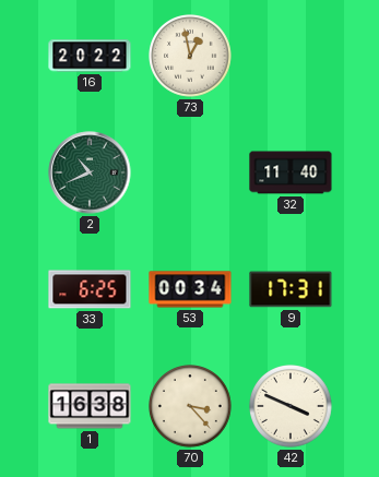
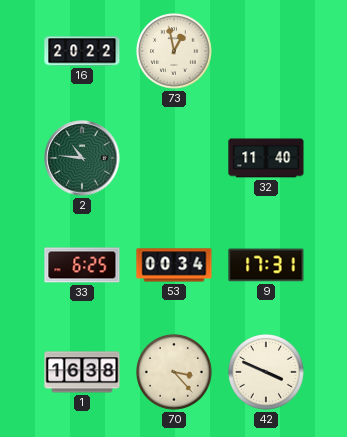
2: 10:41 -> 10:46 (82, 158)
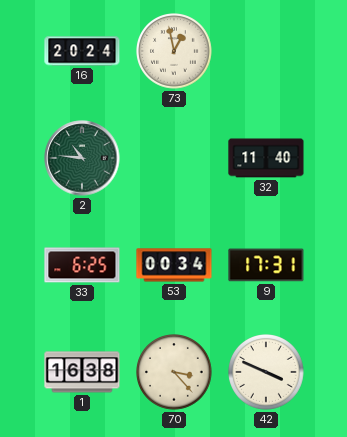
16: 20:22 -> 20:24 (82, 51)
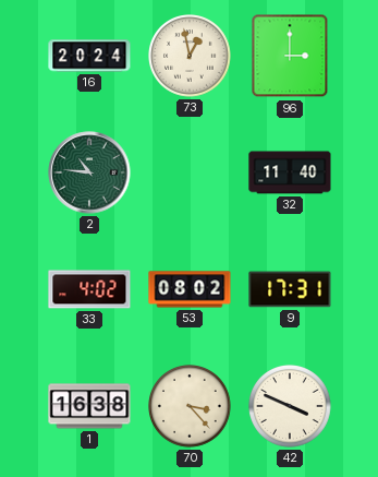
96: none -> 3:00 (290, 56)
33: 6:25 -> 4:02 (89, 289)
53: 00:34 -> 08:02 (190, 289)
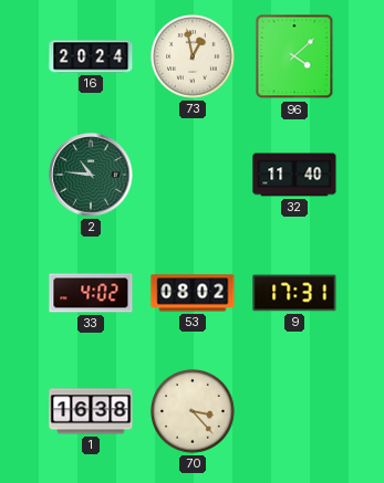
96: 3:00 -> 4:08 (294, 56)
42: 3:49 -> none (291, 407)
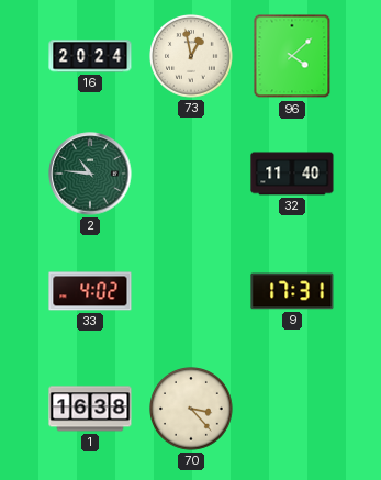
53: 08:02 -> none (193, 293)
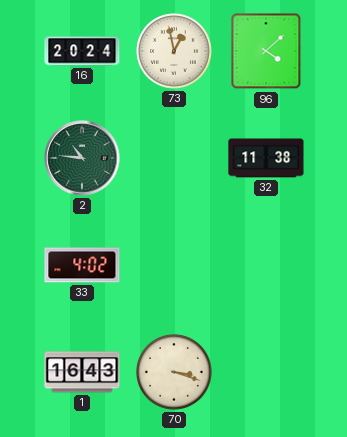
32: 11:40 -> 11:38 (266, 158)
9: 17:31 -> none (292, 291)
1: 16:38 -> 16:43 (82, 372)
70: 3:23 -> 3:18 (175, 373)
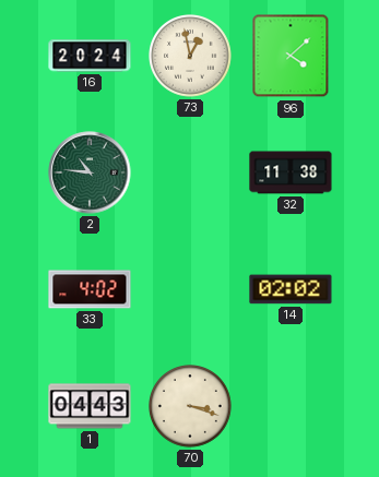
14: none -> 02:02 (291, 289)
1: 16:43 -> 04:43 (90, 406)
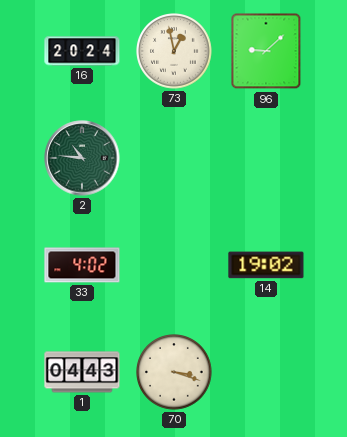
96: 4:08 -> 9:08 (266, 51)
32: 11:38 -> none (291, 172)
14: 02:02 -> 19:02 (266, 265)
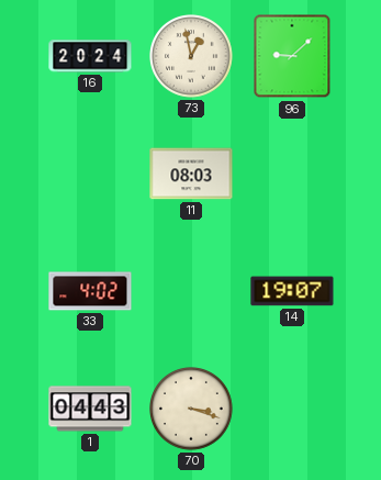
2: 10:46 -> none (82, 158)
11: none -> 08:03 (191, 174)
14: 19:02 -> 19:07 (292, 291)
